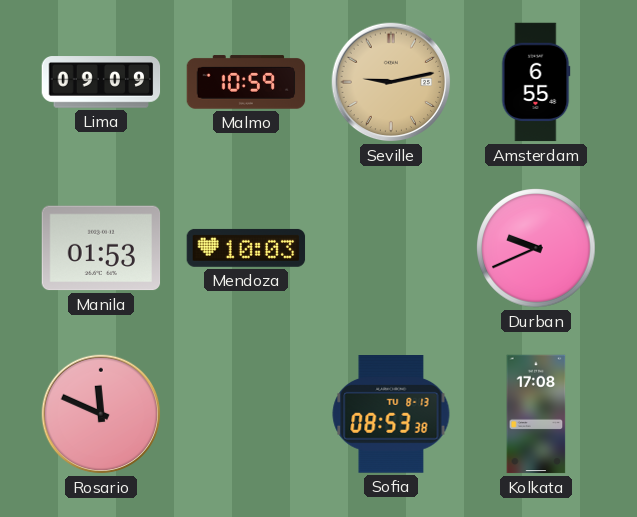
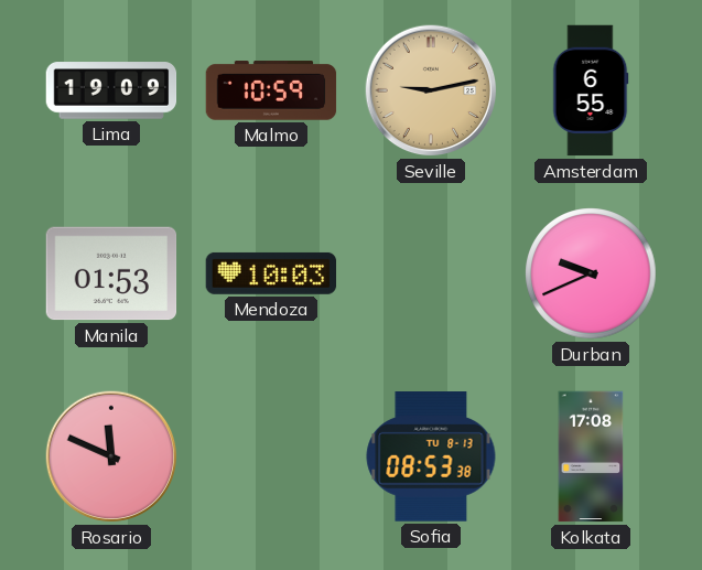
Lima: 09:09 -> 19:09 (111, 90)
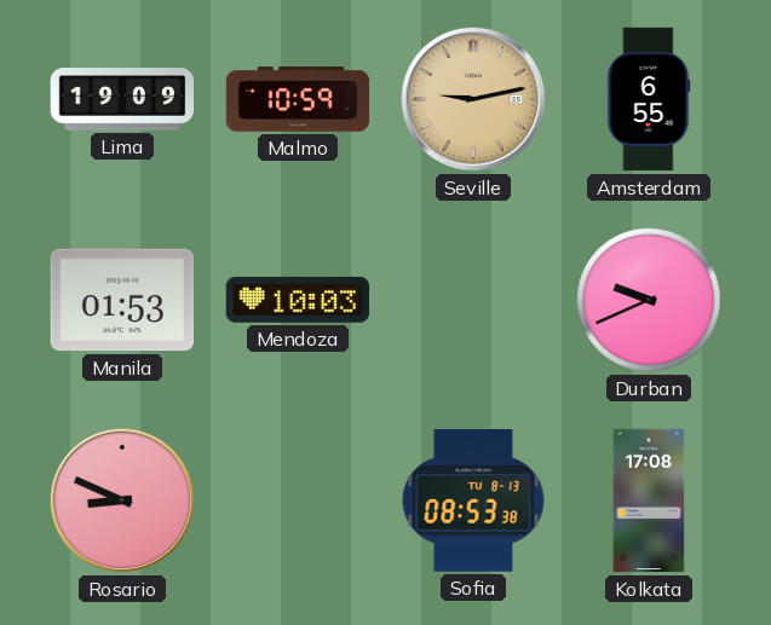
Rosario: 11:49 -> 8:49 (122, 500)
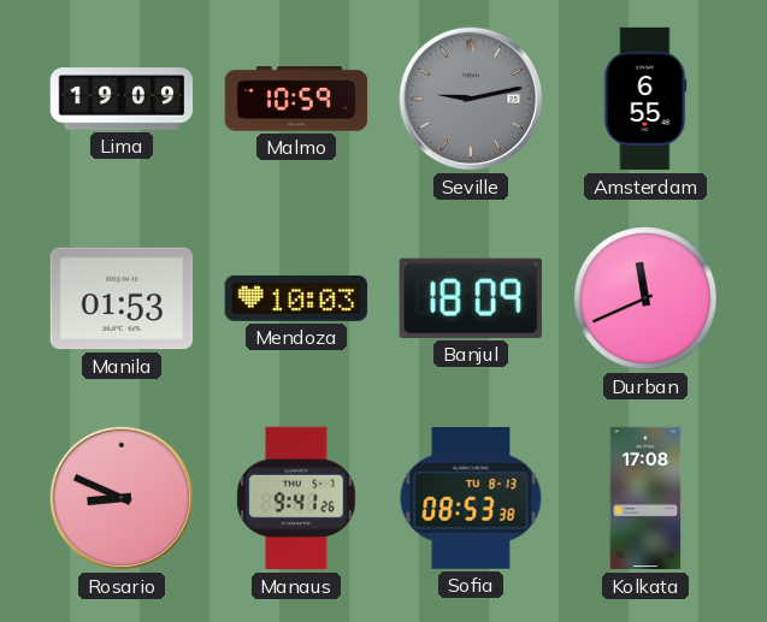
Seville dial: champagne -> grey (471, 99)
Banjul: none -> 18:09 (471, 298)
Durban: 9:41 -> 11:41 (645, 298)
Manaus: none -> 9:41 (296, 498)
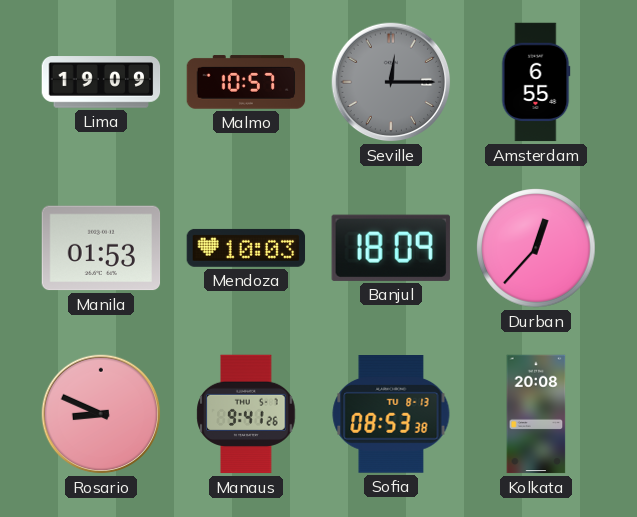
Malmo: 10:59 -> 10:57 (246, 82)
Seville: 9:13 -> 12:15 (391, 82)
Durban: 11:41 -> 12:37 (536, 248)
Kolkata: 17:08 -> 20:08 (536, 414)
